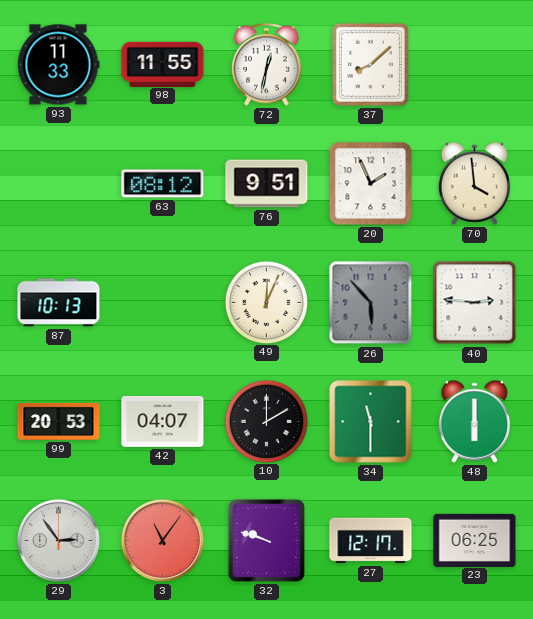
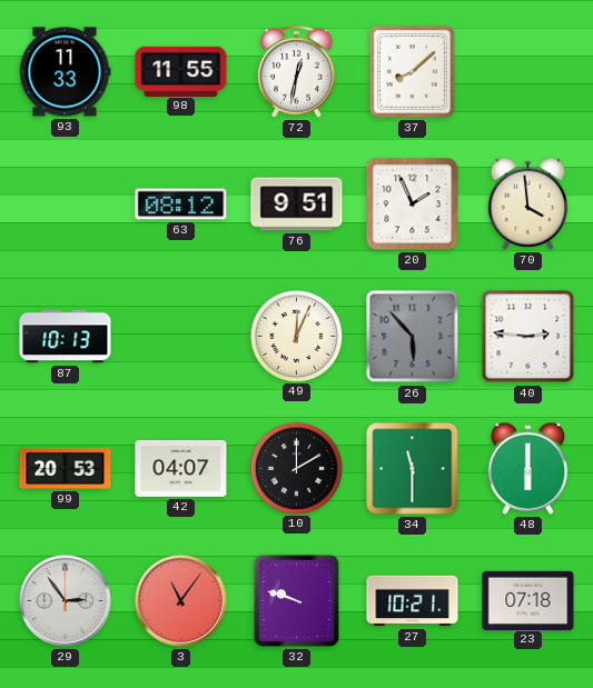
27: 12:17 -> 10:21 (413, 601)
23: 06:25 -> 07:18 (528, 600)
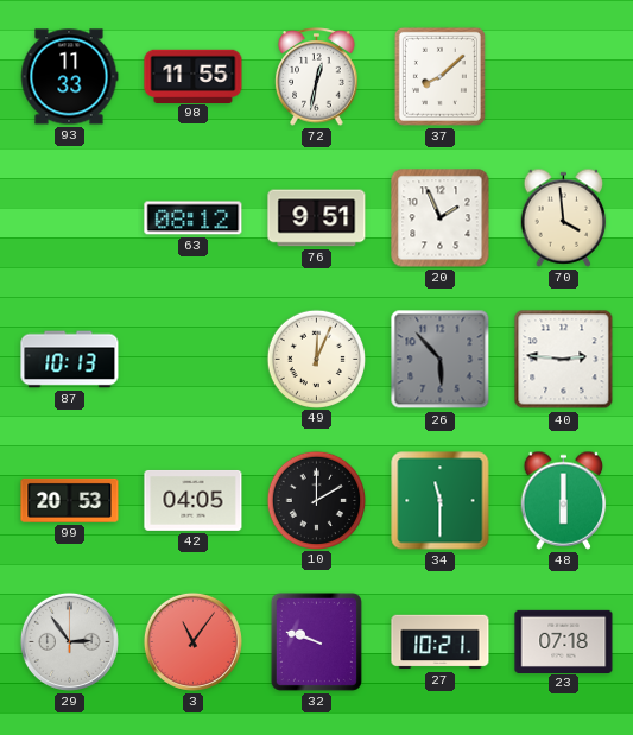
42: 04:07 -> 04:05 (194, 500)
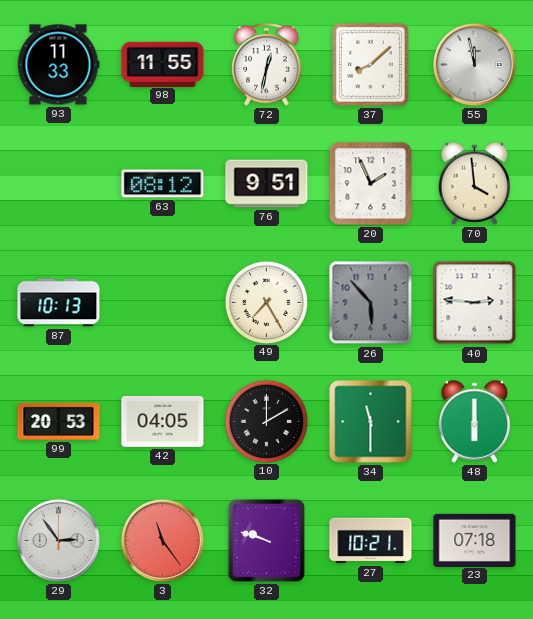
55: none -> 11:58 (474, 64)
49: 12:04 -> 7:25 (266, 302)
3: 11:06 -> 11:24 (162, 540)
